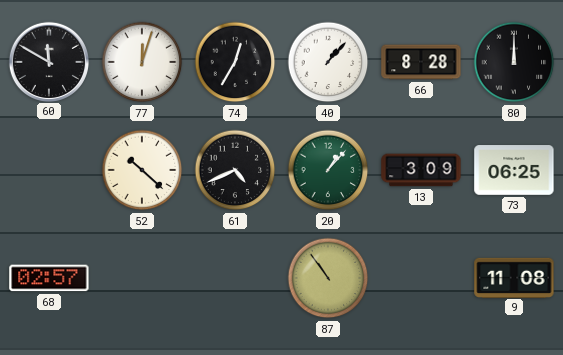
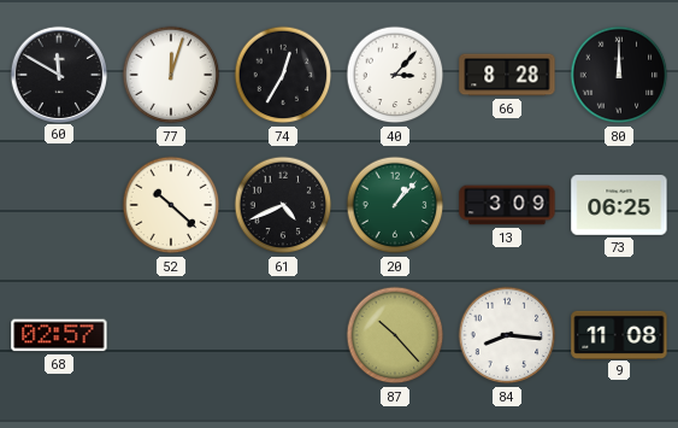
40: 1:07 -> 3:07 (395, 75)
87: 10:54 -> 10:23 (395, 335)
84: none -> 8:16 (507, 335)
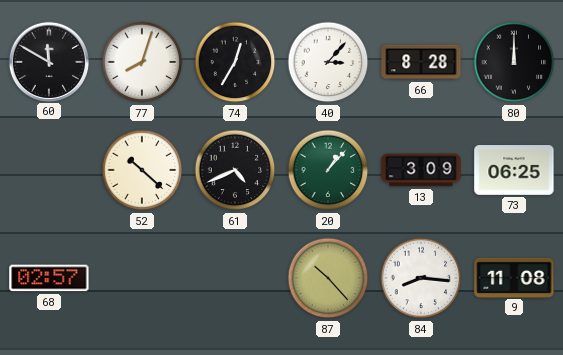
77: 12:03 -> 8:03 (142, 62)
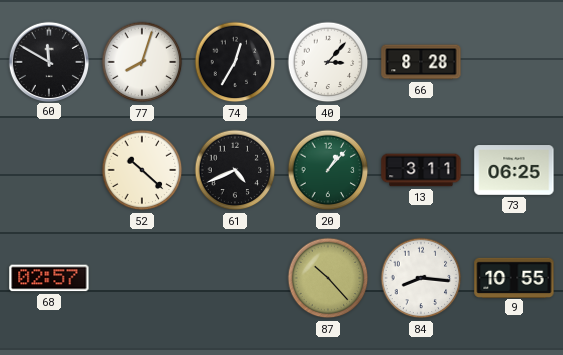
80: 12:00 -> none (514, 62)
13: 3:09 -> 3:11 (421, 170)
9: 11:08 -> 10:55 (514, 277)
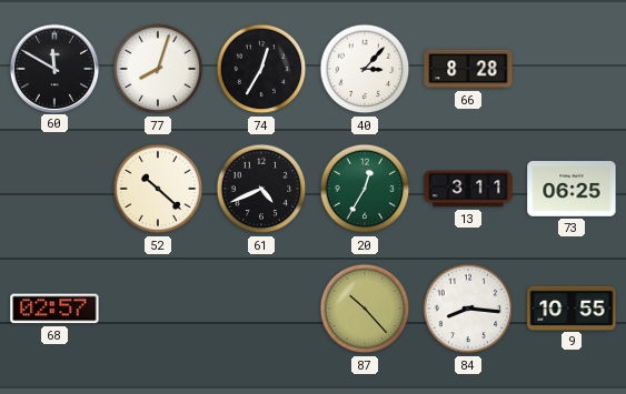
20: 1:07 -> 12:35 (365, 189)
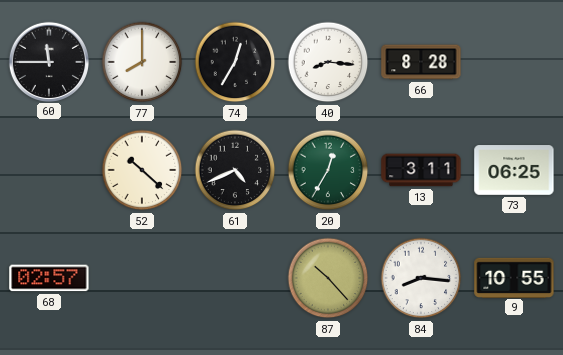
60: 11:50 -> 11:45 (48, 61)
77: 8:03 -> 8:00 (142, 62)
40: 3:07 -> 8:16 (328, 62)
